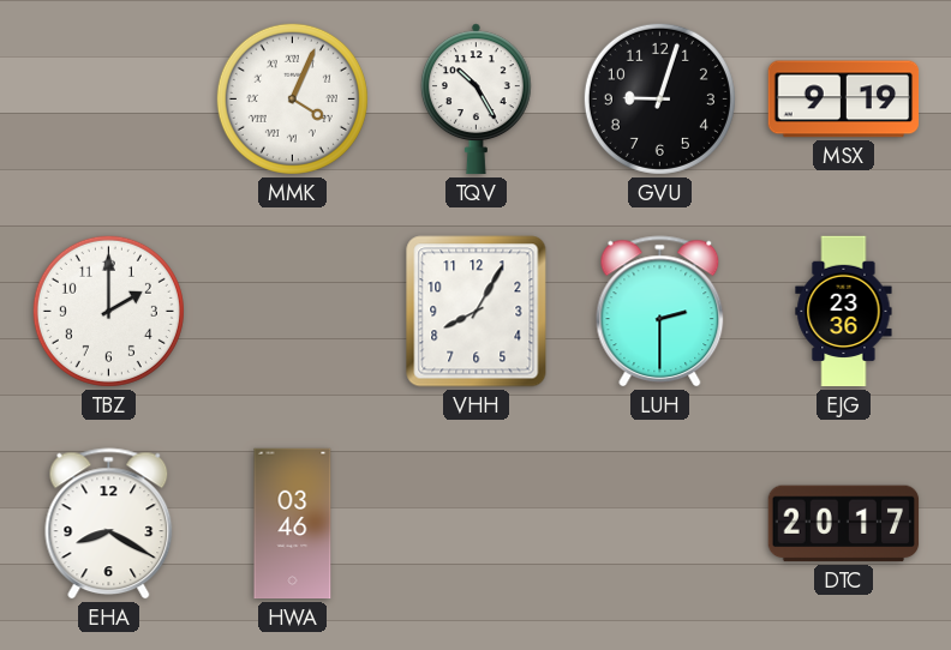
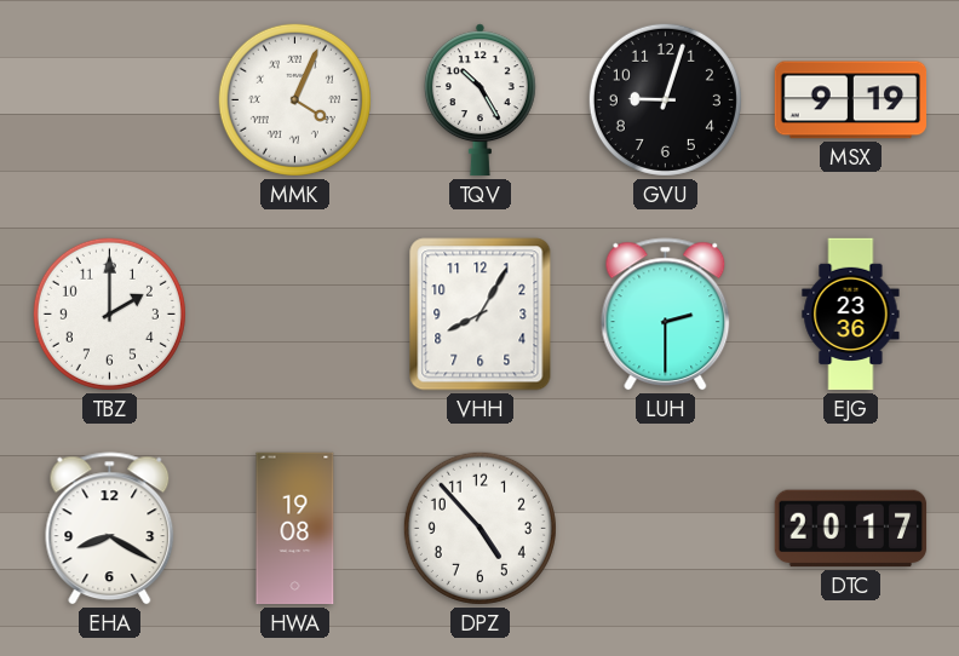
HWA: 03:46 -> 19:08 (295, 529)
DPZ: none -> 4:53 (479, 528)
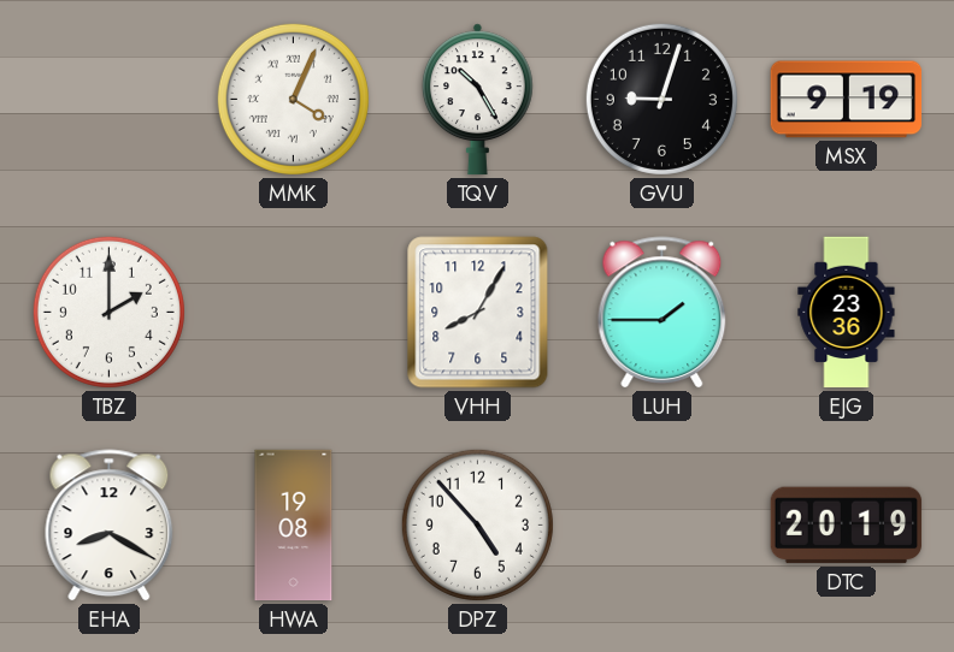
LUH: 2:30 -> 1:45 (662, 313)
DTC: 20:17 -> 20:19 (847, 526)
